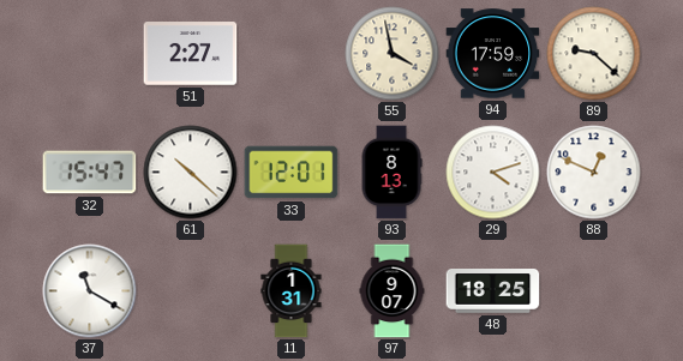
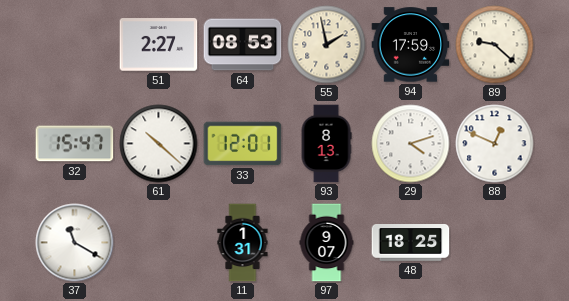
64: none -> 08:53 (243, 45)
55: 3:58 -> 1:58 (327, 45)
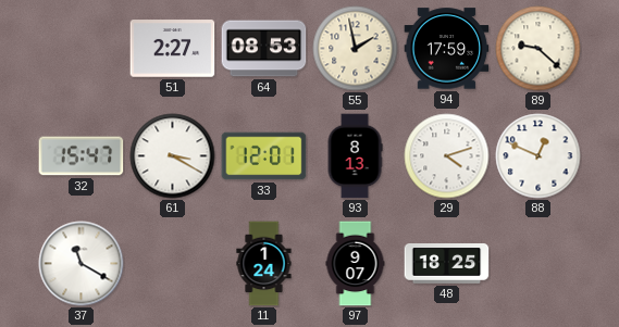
61: 10:22 -> 3:20 (173, 156)
11: 1:31 -> 1:24 (264, 264)
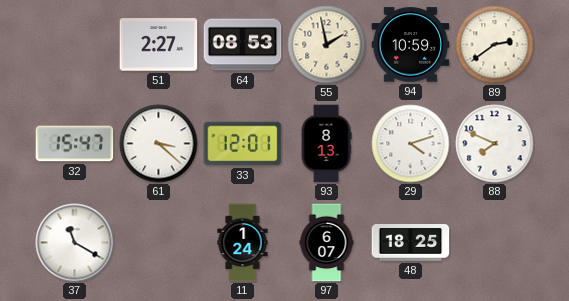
94: 17:59 -> 10:59 (411, 45)
89: 9:22 -> 2:39 (495, 45)
61: 3:20 -> 3:22 (159, 144)
88: 12:49 -> 7:49 (495, 144)
97: 9:07 -> 6:07 (327, 243)
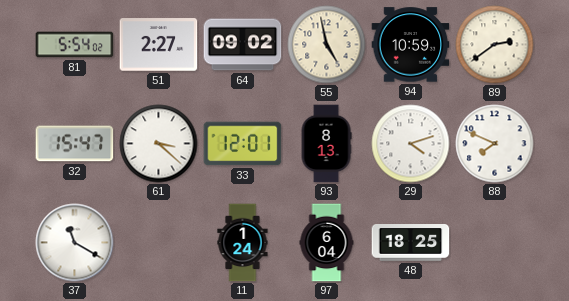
81: none -> 5:54 (75, 45)
64: 08:53 -> 09:02 (243, 45)
55: 1:58 -> 4:58 (327, 45)
97: 6:07 -> 6:04 (327, 243)
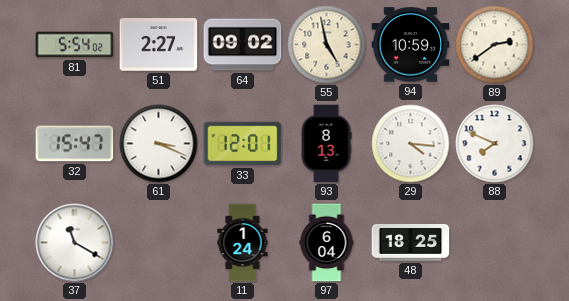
61: 3:22 -> 3:19 (159, 144)
29: 4:12 -> 4:16 (411, 144)
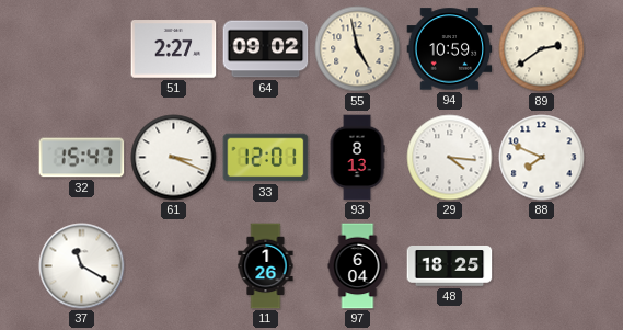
81: 5:54 -> none (75, 45)
11: 1:24 -> 1:26 (266, 266)
